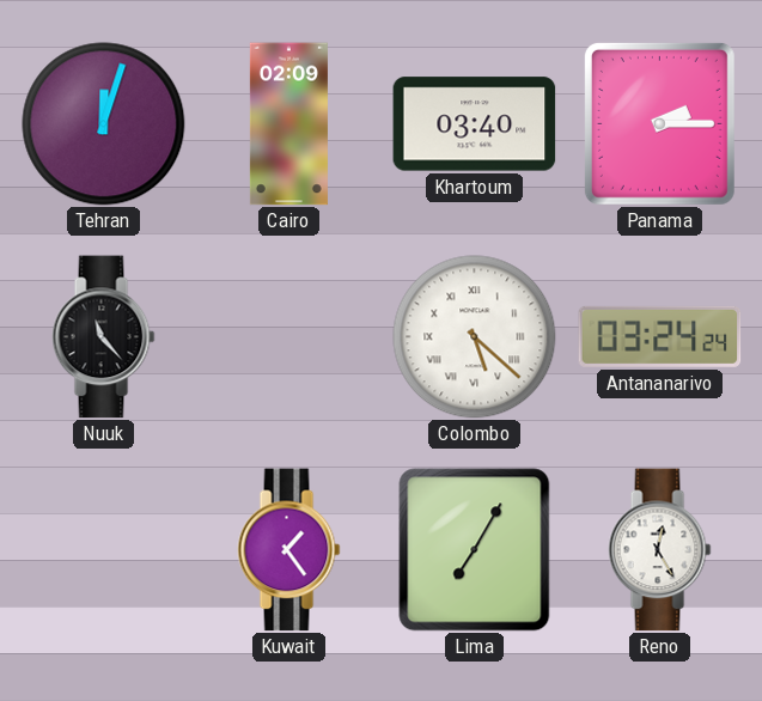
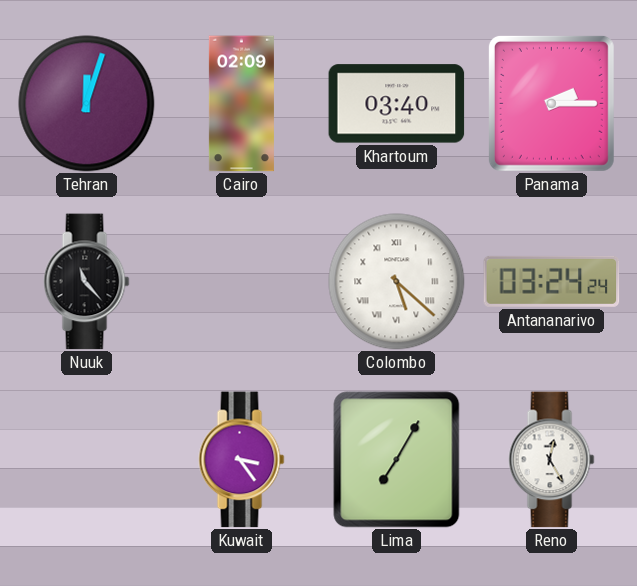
Kuwait: 1:24 -> 3:24 (242, 460)
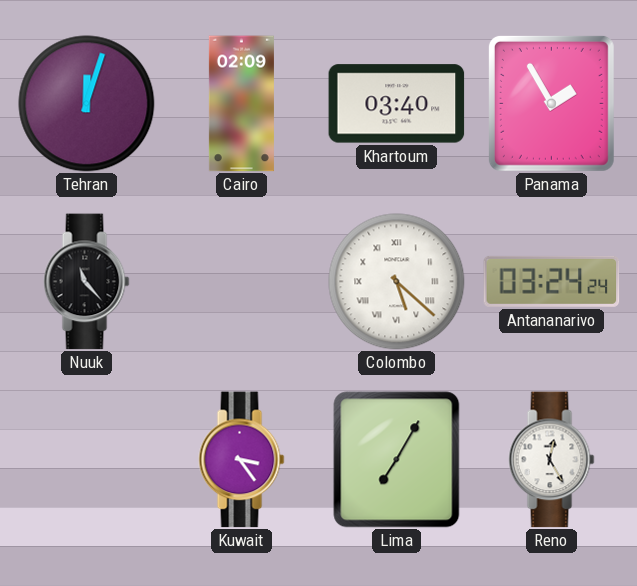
Panama: 2:15 -> 1:55 (551, 103)
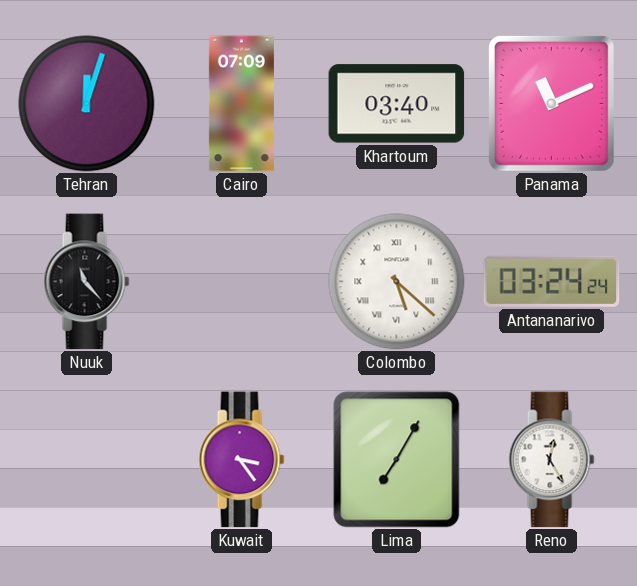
Cairo: 02:09 -> 07:09 (241, 104)
Panama: 1:55 -> 11:11 (551, 103)
